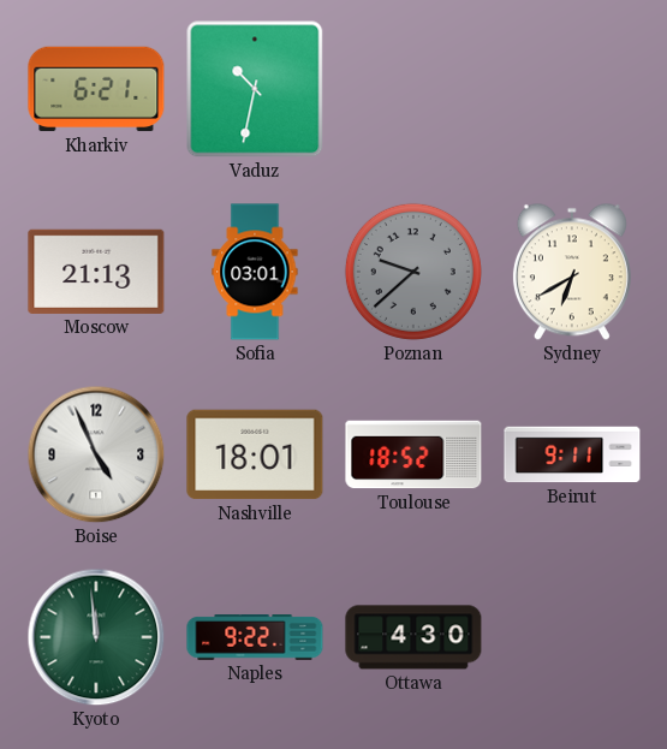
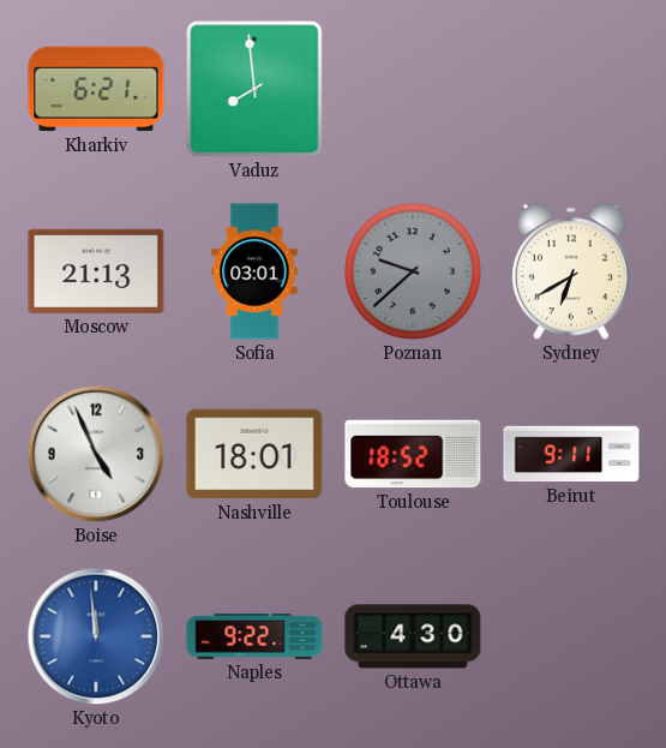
Vaduz: 10:32 -> 7:59 (254, 89)
Kyoto dial: green -> blue (96, 636)
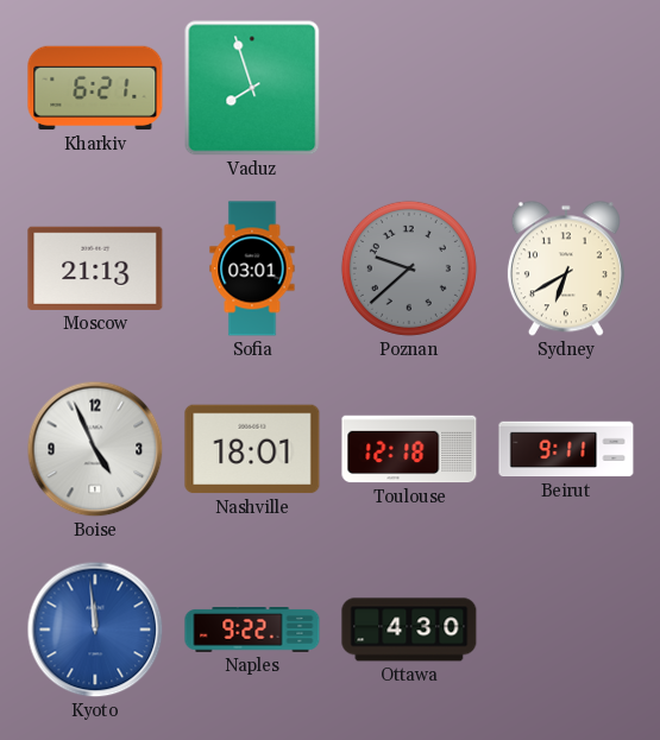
Vaduz: 7:59 -> 7:57 (252, 88)
Toulouse: 18:52 -> 12:18 (409, 449)
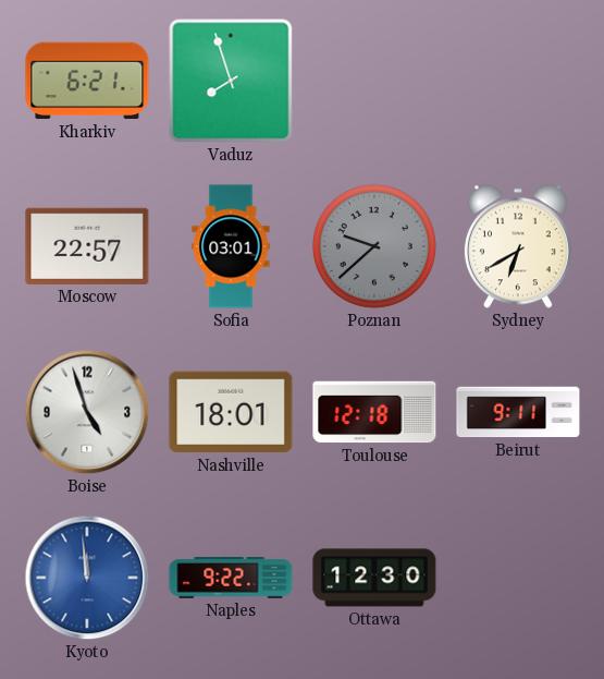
Moscow: 21:13 -> 22:57 (87, 246)
Boise: 4:56 -> 4:57 (87, 412)
Ottawa: 4:30 -> 12:30 (374, 578)
